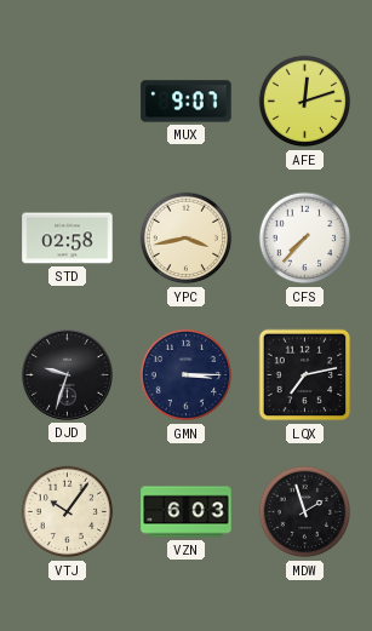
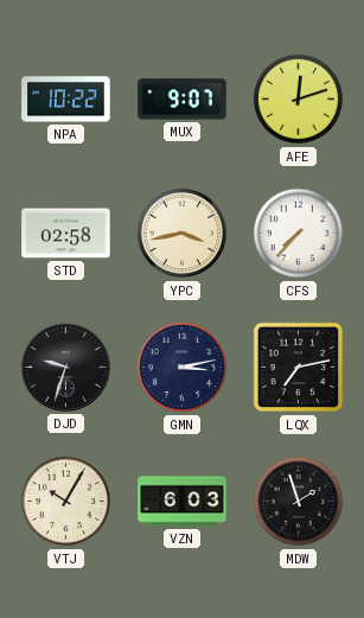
NPA: none -> 10:22 (66, 100)
GMN: 3:15 -> 3:13 (183, 368)
VTJ: 10:06 -> 10:05 (66, 502)
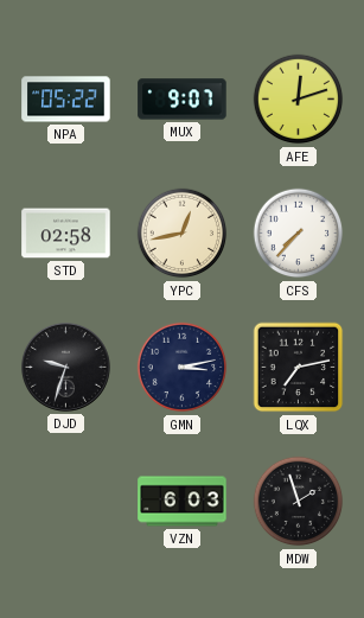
NPA: 10:22 -> 05:22 (66, 100)
YPC: 3:43 -> 12:43 (183, 234)
VTJ: 10:05 -> none (66, 502)
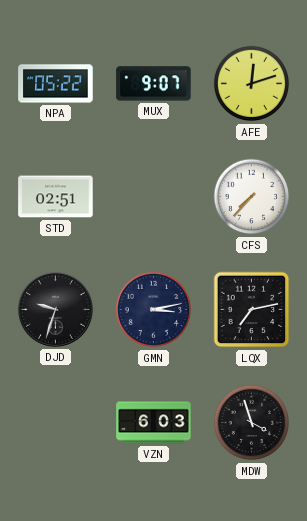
STD: 02:58 -> 02:51 (56, 197)
YPC: 12:43 -> none (183, 234)
MDW: 1:57 -> 3:57 (252, 423)
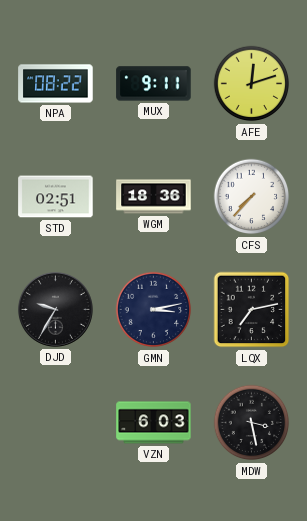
NPA: 05:22 -> 08:22 (56, 84)
MUX: 9:07 -> 9:11 (154, 84)
WGM: none -> 18:36 (154, 197)
DJD: 9:33 -> 9:35 (55, 309)
MDW: 3:57 -> 3:28 (252, 423)
